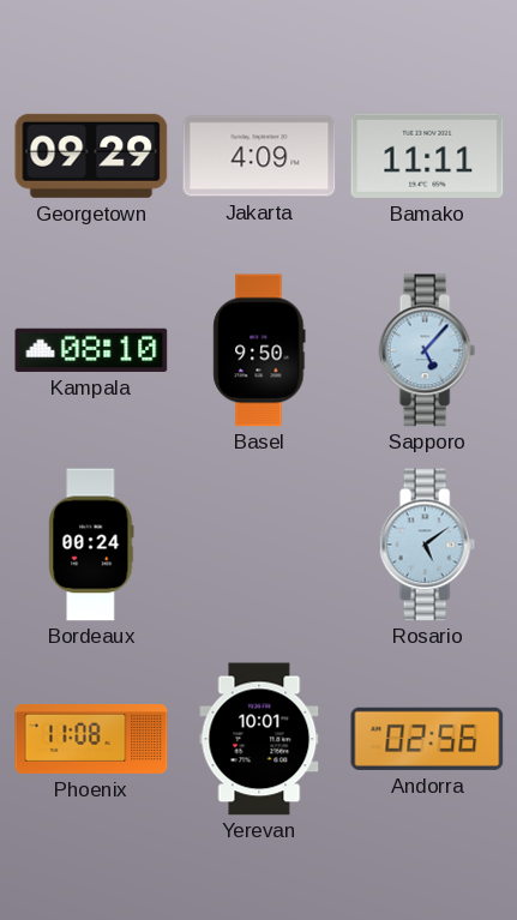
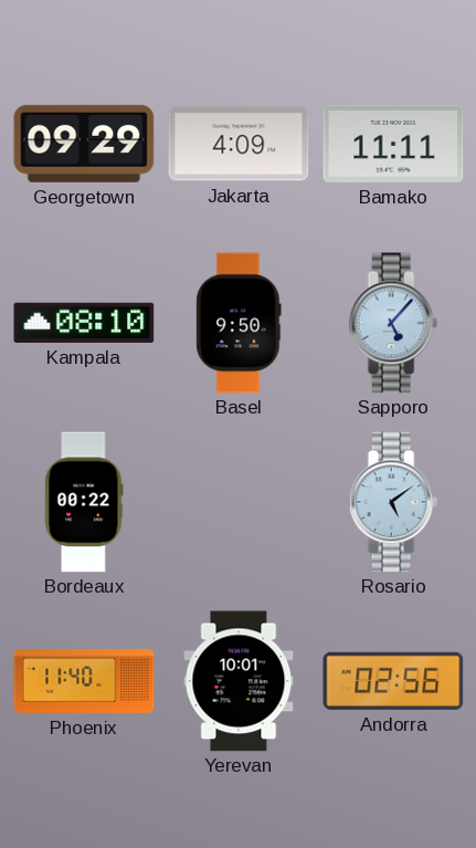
Bordeaux: 00:24 -> 00:22 (84, 502)
Phoenix: 11:08 -> 11:40 (84, 681)
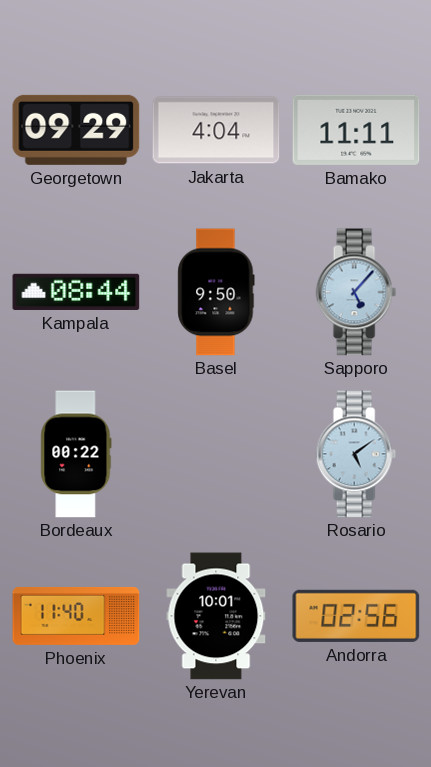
Jakarta: 4:09 -> 4:04 (216, 130)
Kampala: 08:10 -> 08:44 (76, 292)
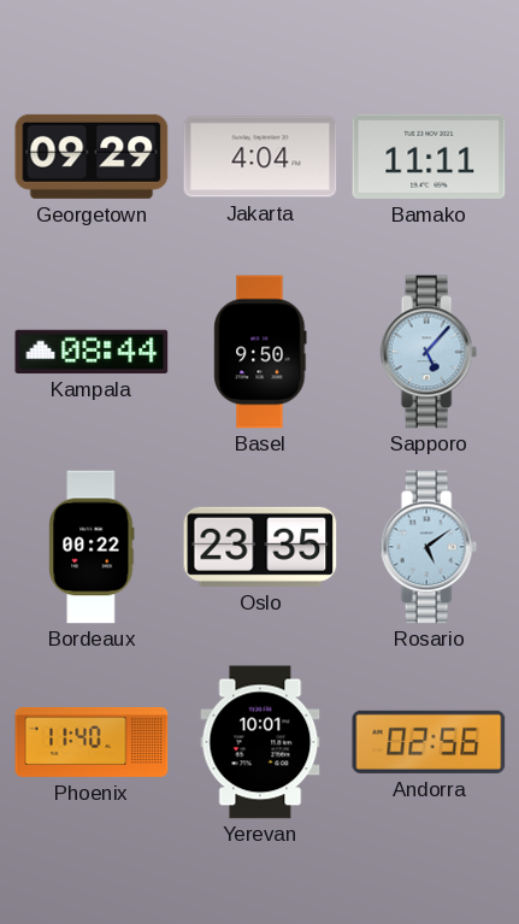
Oslo: none -> 23:35 (260, 547)
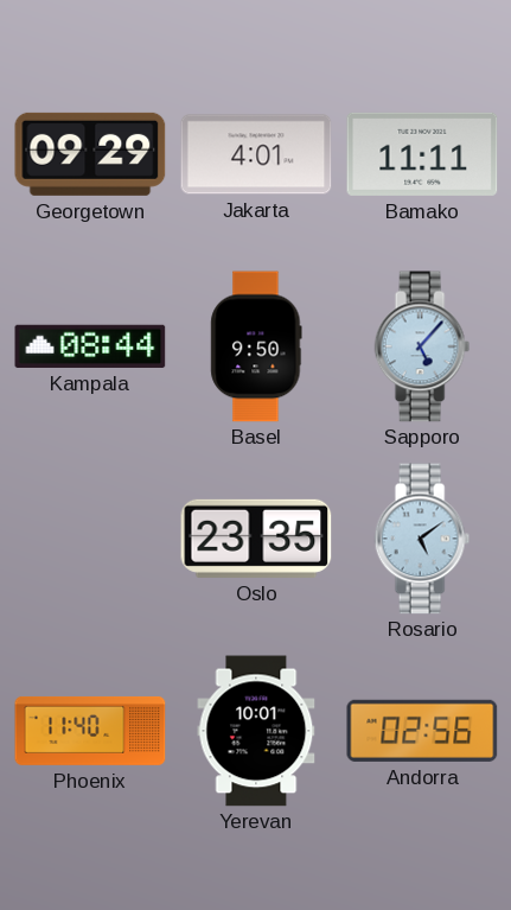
Jakarta: 4:04 -> 4:01 (256, 154)
Bordeaux: 00:22 -> none (92, 547)
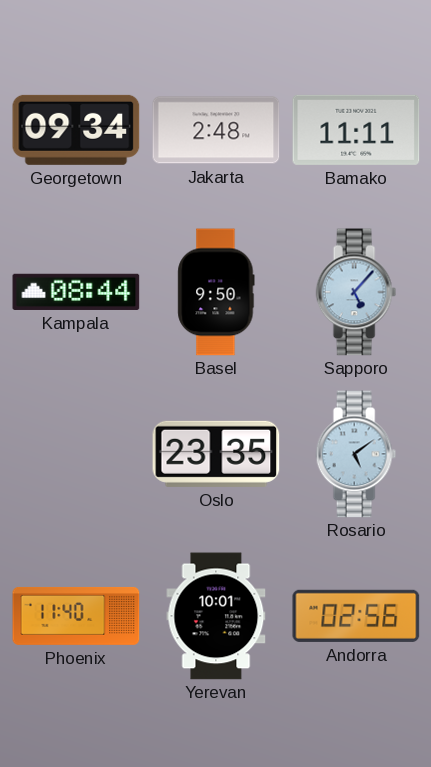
Georgetown: 09:29 -> 09:34 (76, 130)
Jakarta: 4:01 -> 2:48 (216, 130)
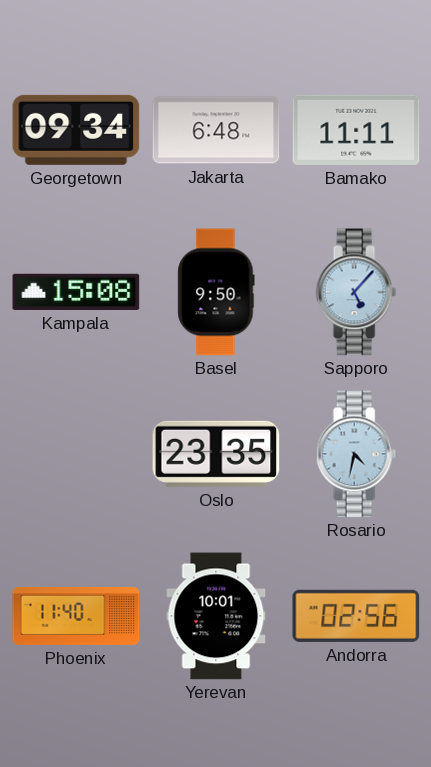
Jakarta: 2:48 -> 6:48 (216, 130)
Kampala: 08:44 -> 15:08 (76, 292)
Rosario: 5:09 -> 4:32 (356, 454)
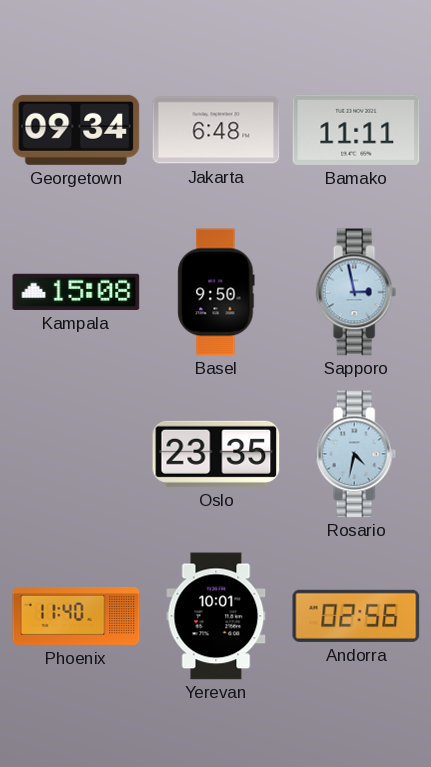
Sapporo: 5:07 -> 2:58 (356, 292)
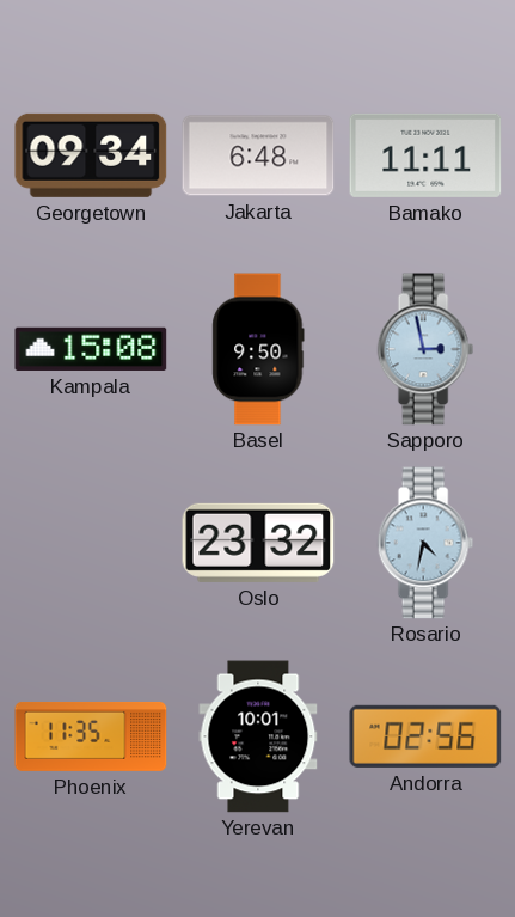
Oslo: 23:35 -> 23:32 (258, 543)
Phoenix: 11:40 -> 11:35 (91, 736)
